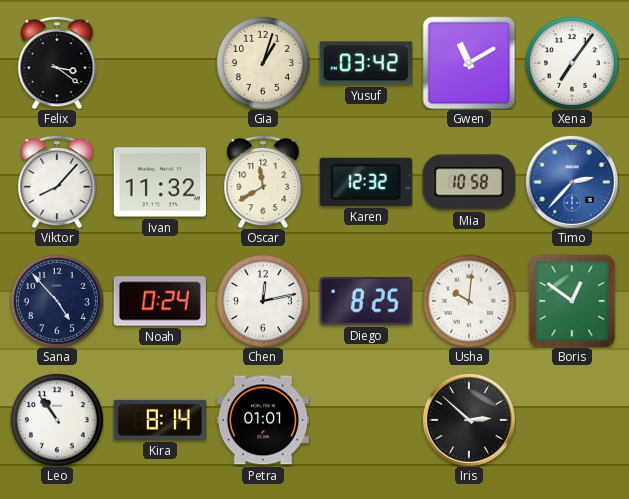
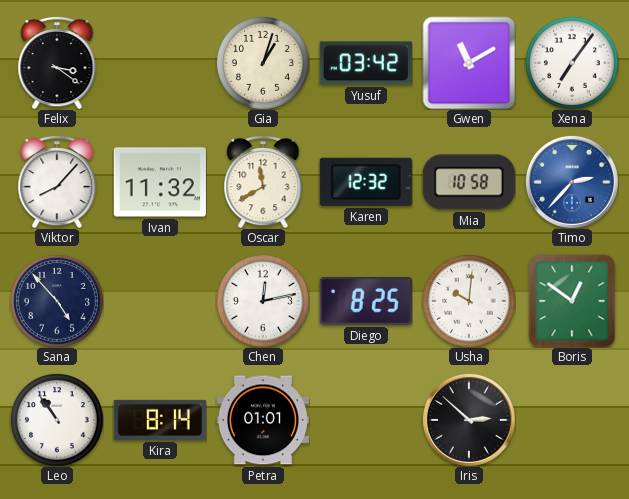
Noah: 0:24 -> none (160, 301)
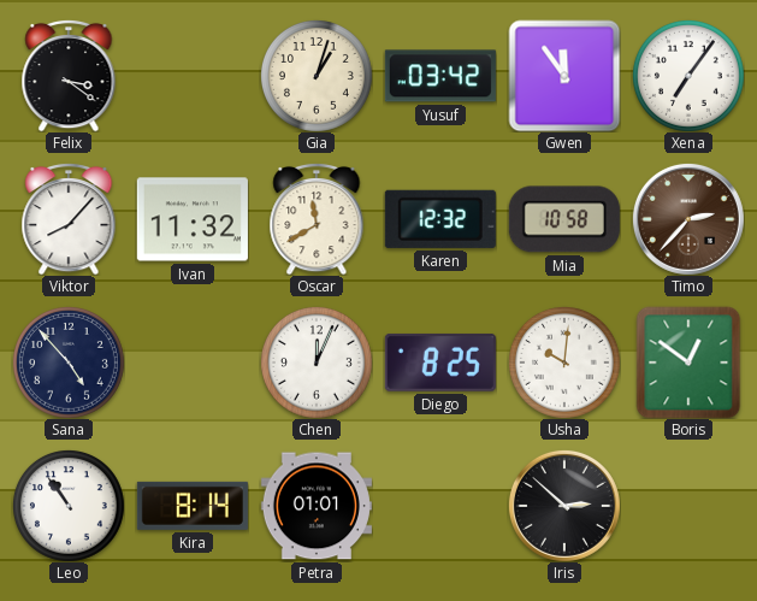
Gwen: 11:10 -> 11:54 (564, 76)
Timo dial: blue -> brown (688, 219)
Chen: 12:13 -> 12:04 (317, 363)
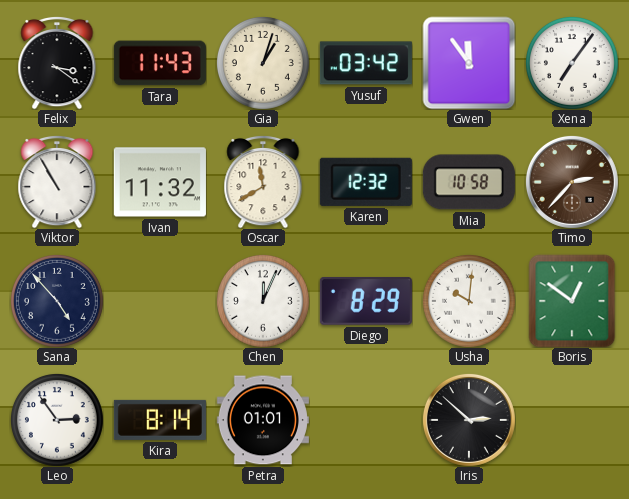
Tara: none -> 11:43 (160, 63)
Viktor: 8:07 -> 10:55 (57, 182)
Diego: 8:25 -> 8:29 (366, 301)
Leo: 10:54 -> 2:54 (57, 420)
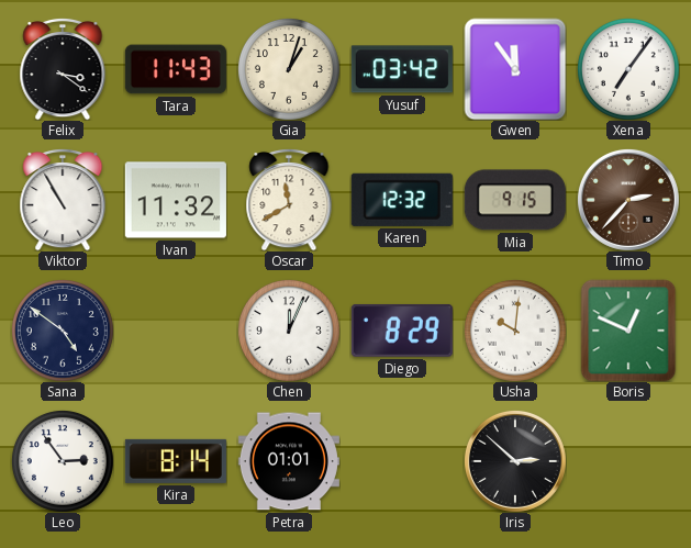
Mia: 10:58 -> 9:15 (515, 200)
Sana: 4:53 -> 4:51 (63, 331)
Boris: 12:51 -> 12:49 (628, 331)
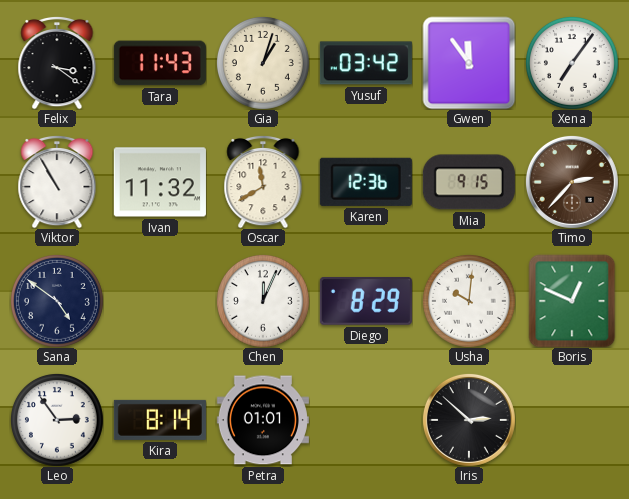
Karen: 12:32 -> 12:36 (366, 182)
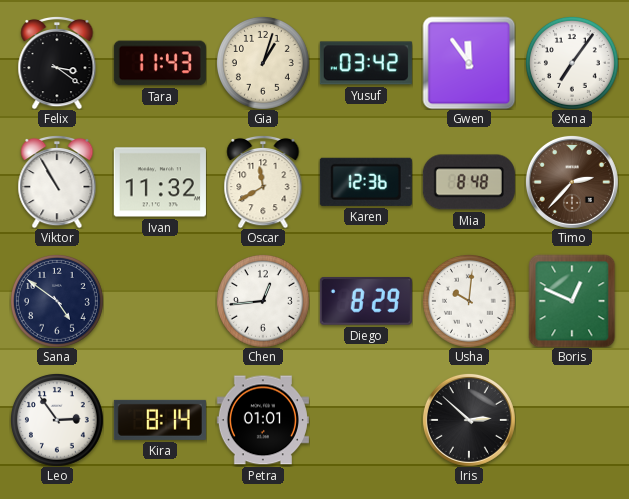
Mia: 9:15 -> 8:48 (469, 182)
Chen: 12:04 -> 12:44 (263, 301)
